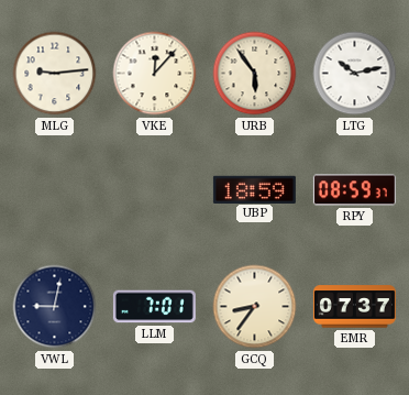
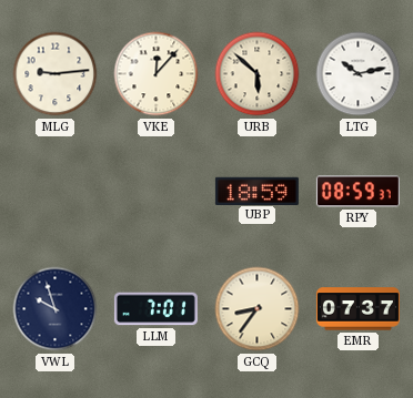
URB: 5:54 -> 5:52 (258, 74)
VWL: 9:02 -> 9:57 (56, 309)
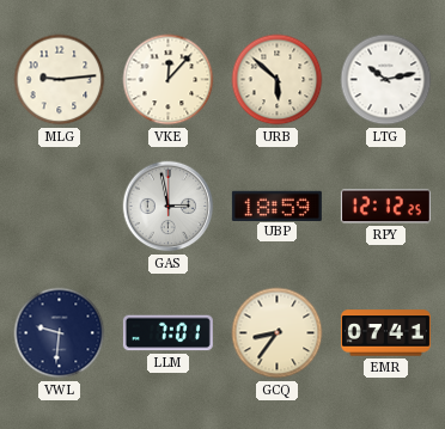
GAS: none -> 2:58 (169, 207)
RPY: 08:59 -> 12:12 (385, 207)
VWL: 9:57 -> 9:31 (60, 333)
EMR: 07:37 -> 07:41 (385, 333)
